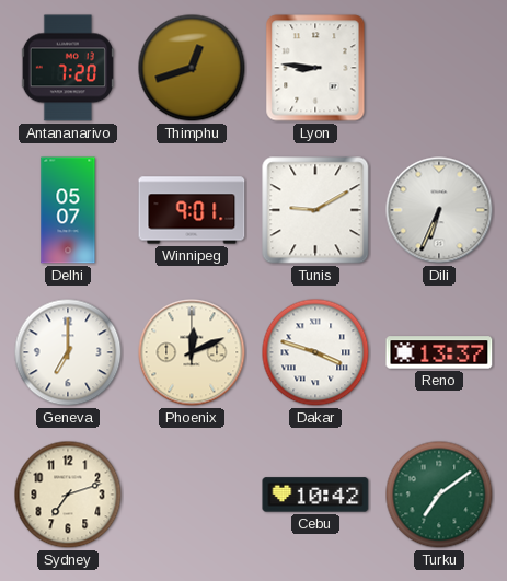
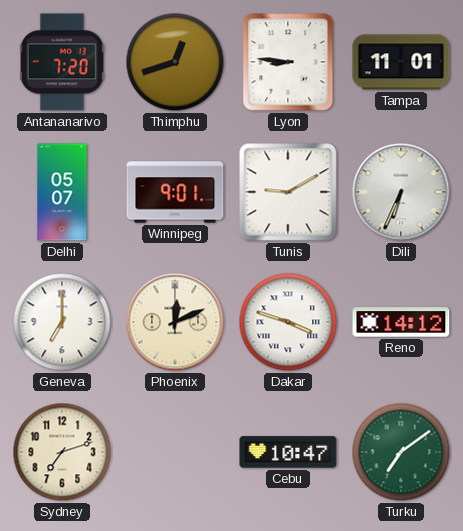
Tampa: none -> 11:01 (401, 62)
Reno: 13:37 -> 14:12 (401, 322)
Cebu: 10:42 -> 10:47 (288, 452)
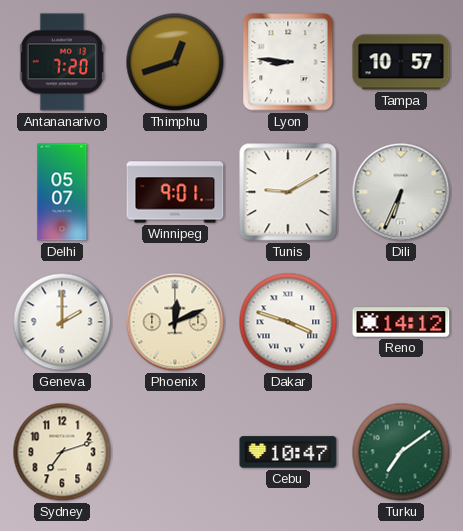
Tampa: 11:01 -> 10:57 (401, 62)
Geneva: 7:00 -> 2:00 (62, 322)
